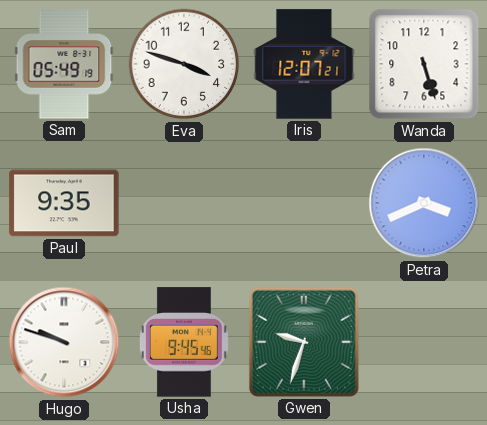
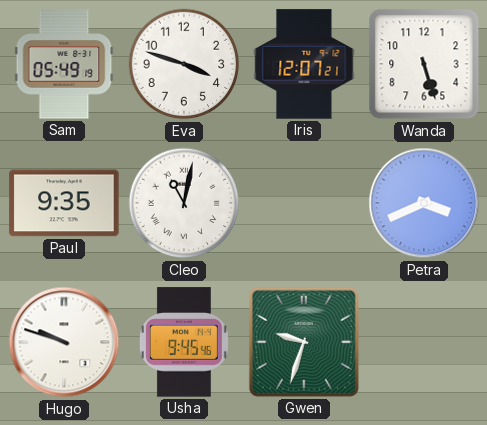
Cleo: none -> 11:02 (184, 203)
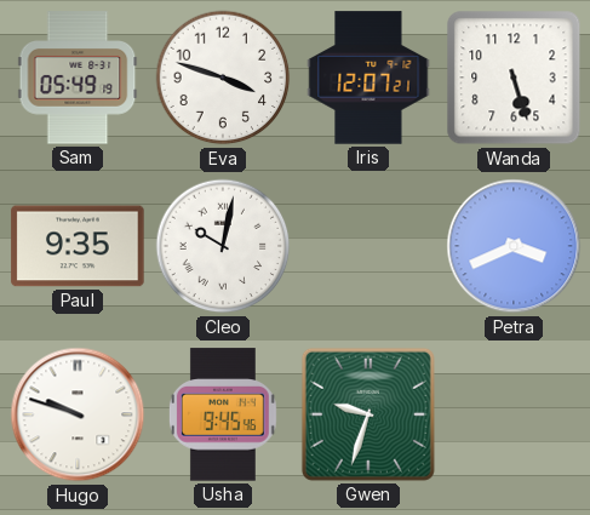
Cleo: 11:02 -> 10:02 (223, 246)
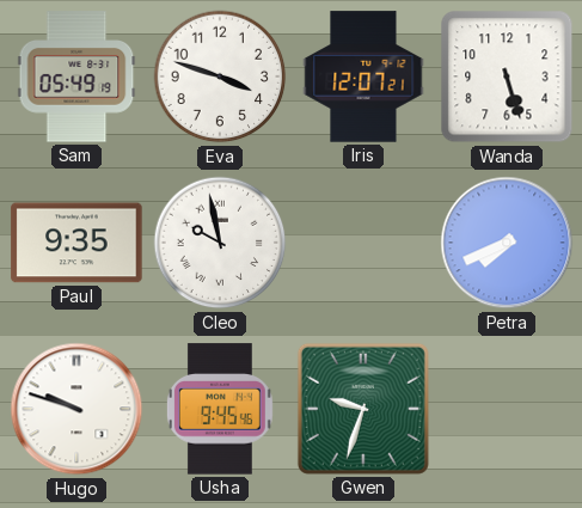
Cleo: 10:02 -> 9:58 (220, 243)
Petra: 3:41 -> 7:41 (507, 243)
